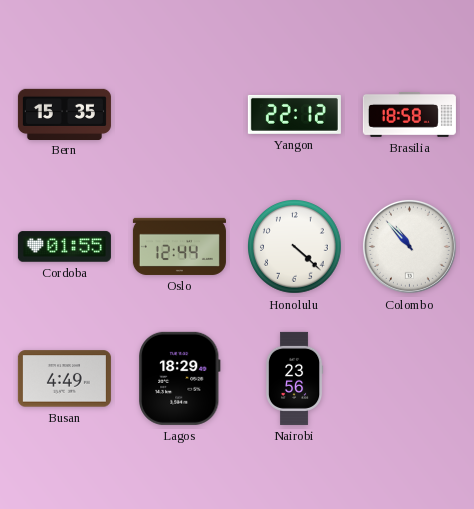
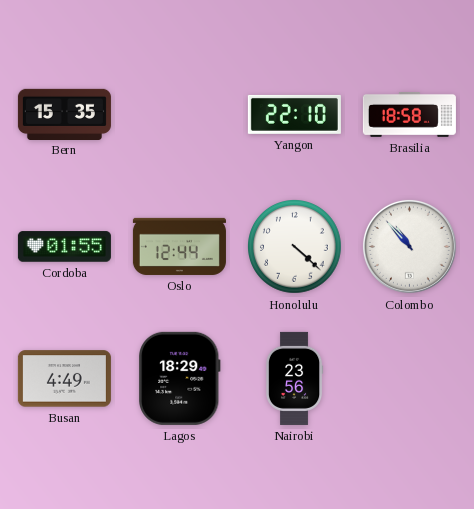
Yangon: 22:12 -> 22:10 (294, 114)
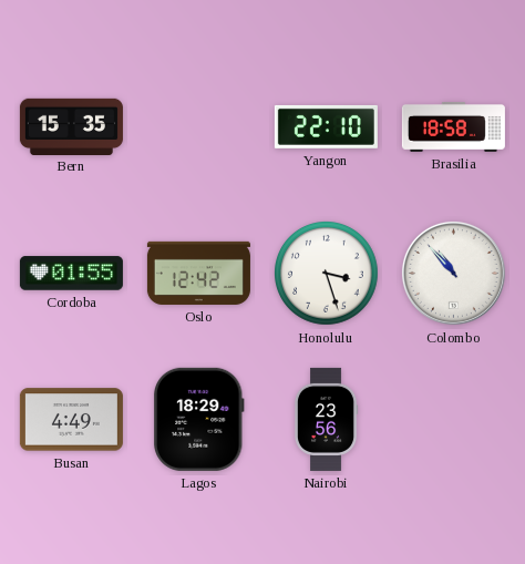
Oslo: 12:44 -> 12:42 (198, 273)
Honolulu: 4:22 -> 3:27 (327, 274)
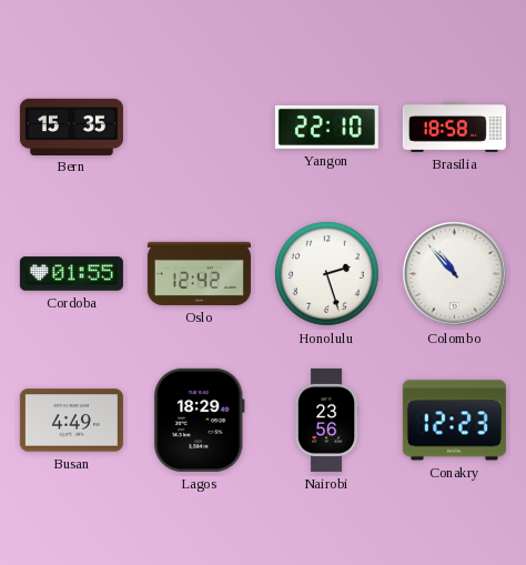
Honolulu: 3:27 -> 2:27 (327, 274)
Conakry: none -> 12:23 (454, 421)
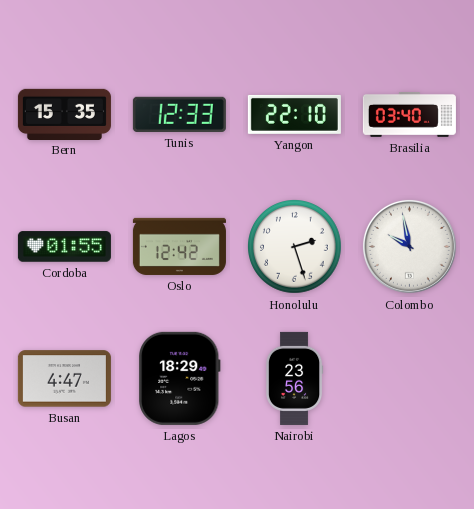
Tunis: none -> 12:33 (179, 114)
Brasilia: 18:58 -> 03:40 (409, 114)
Colombo: 10:53 -> 9:58 (409, 246)
Busan: 4:49 -> 4:47 (64, 379)
Conakry: 12:23 -> none (454, 421)
